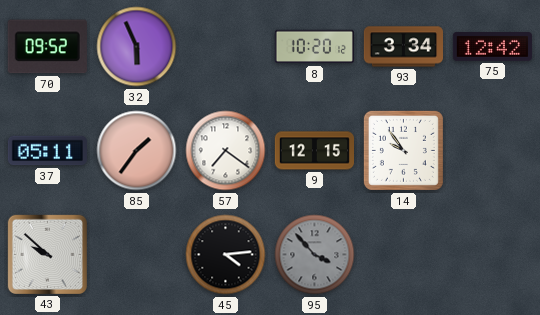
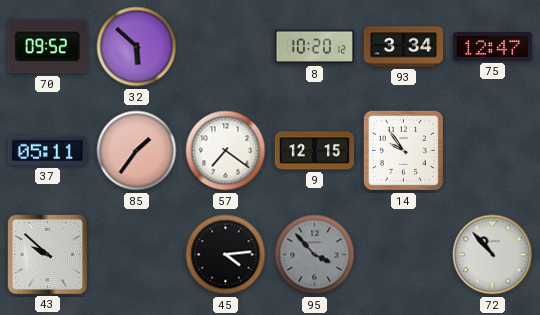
32: 5:56 -> 5:52 (137, 47)
75: 12:42 -> 12:47 (492, 47)
72: none -> 10:53 (493, 255)
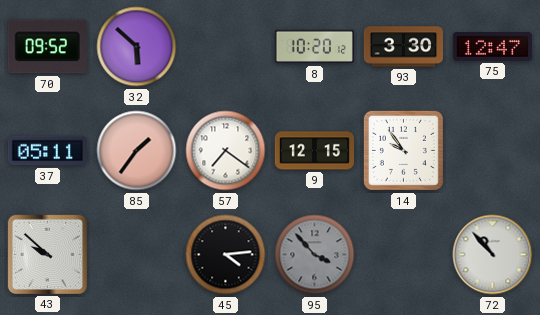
93: 3:34 -> 3:30 (403, 47)
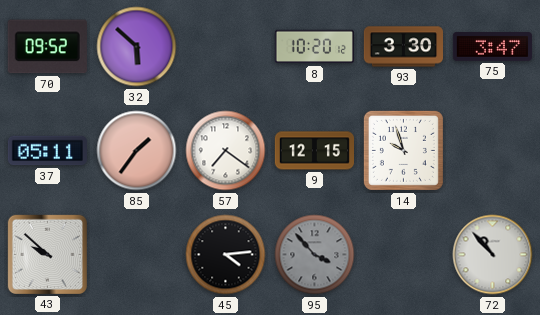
75: 12:47 -> 3:47 (492, 47)
14: 9:54 -> 9:57 (403, 150)
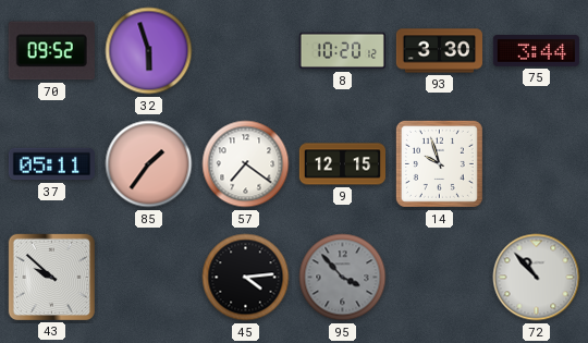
32: 5:52 -> 5:57 (149, 51)
75: 3:47 -> 3:44 (536, 51)
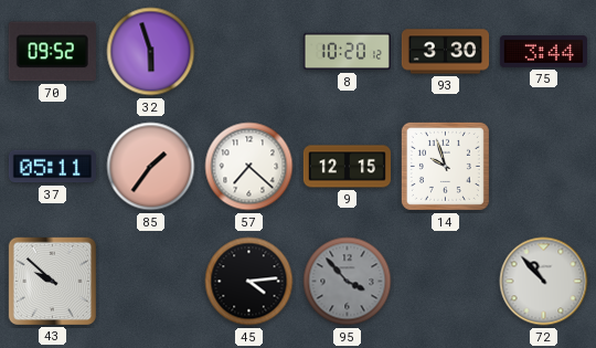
57: 7:21 -> 7:22 (249, 167)
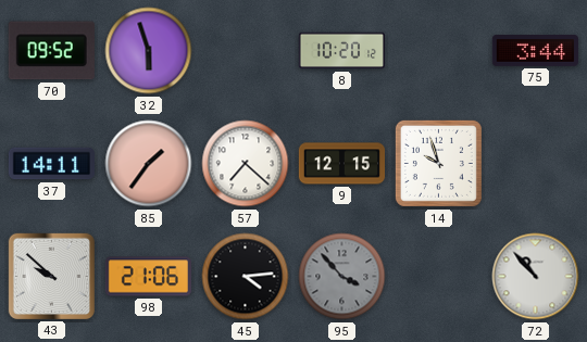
93: 3:30 -> none (445, 52)
37: 05:11 -> 14:11 (51, 164)
98: none -> 21:06 (148, 277)
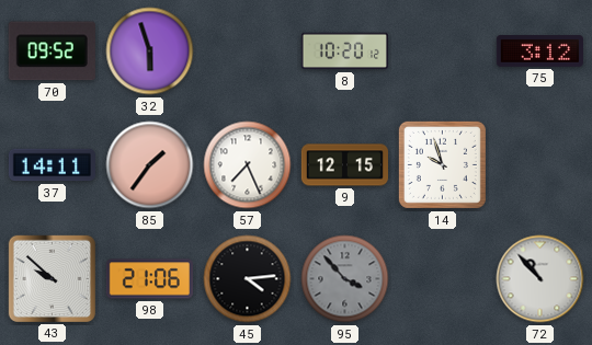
75: 3:44 -> 3:12 (539, 51)
57: 7:22 -> 7:26 (248, 165)
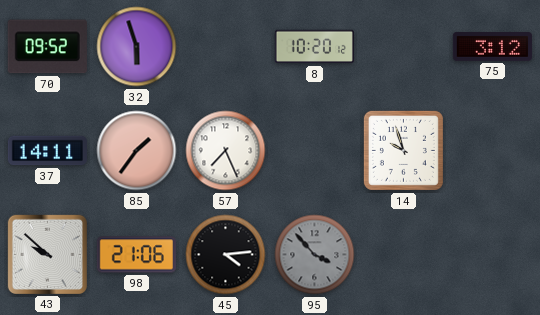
9: 12:15 -> none (344, 165)
72: 10:53 -> none (540, 279)
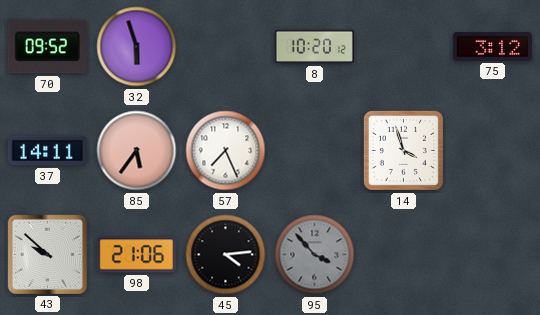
85: 1:36 -> 5:36 (137, 151)
14: 9:57 -> 3:57 (403, 150)
